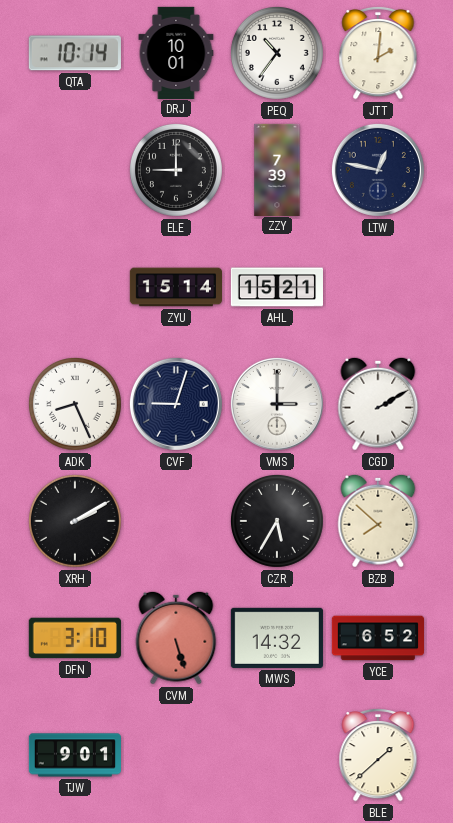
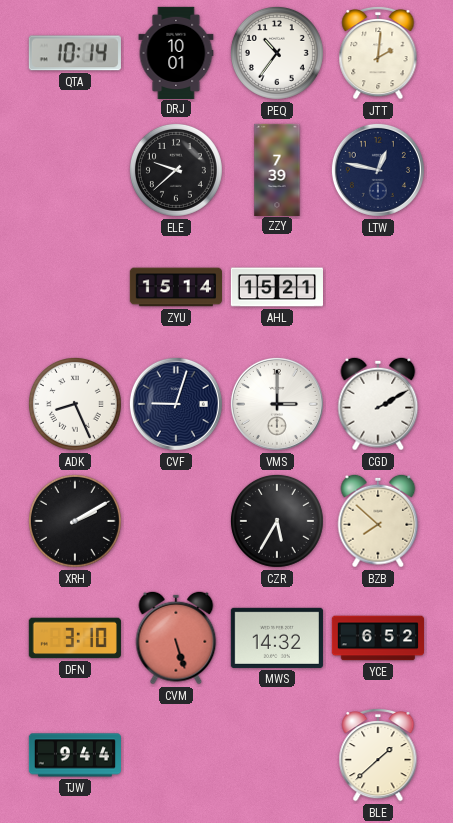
ELE: 9:00 -> 9:38 (176, 170)
TJW: 9:01 -> 9:44 (74, 755)
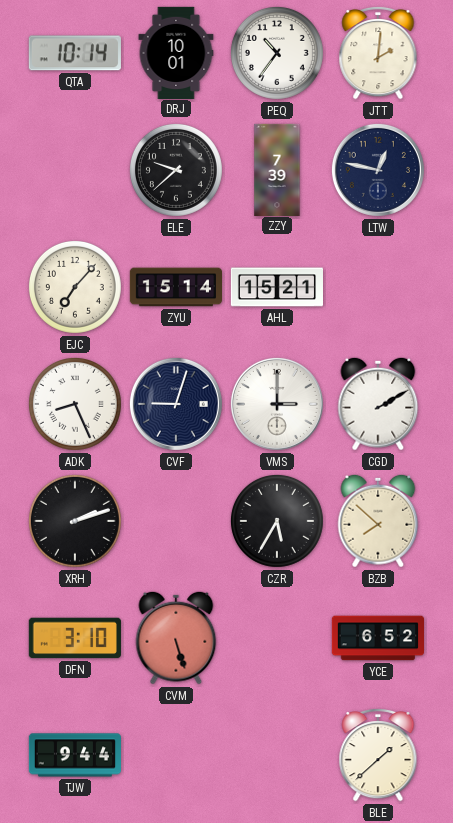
EJC: none -> 7:07 (75, 287)
XRH: 2:10 -> 2:12 (75, 521)
MWS: 14:32 -> none (277, 638)
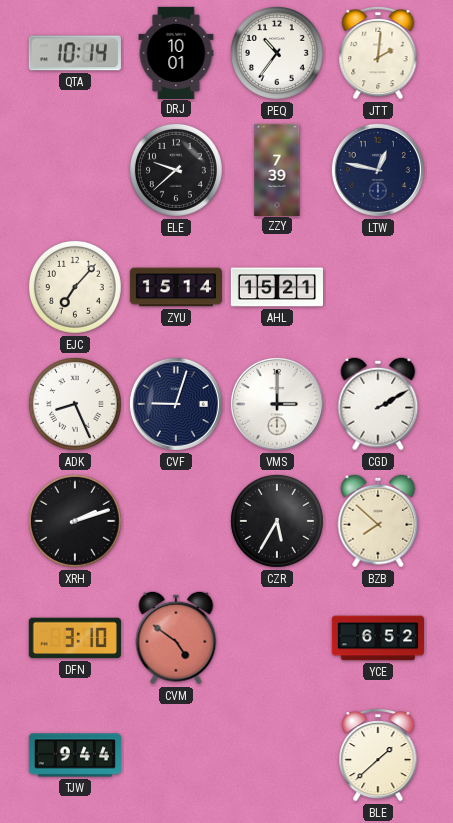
CVM: 5:27 -> 4:51 (176, 638)
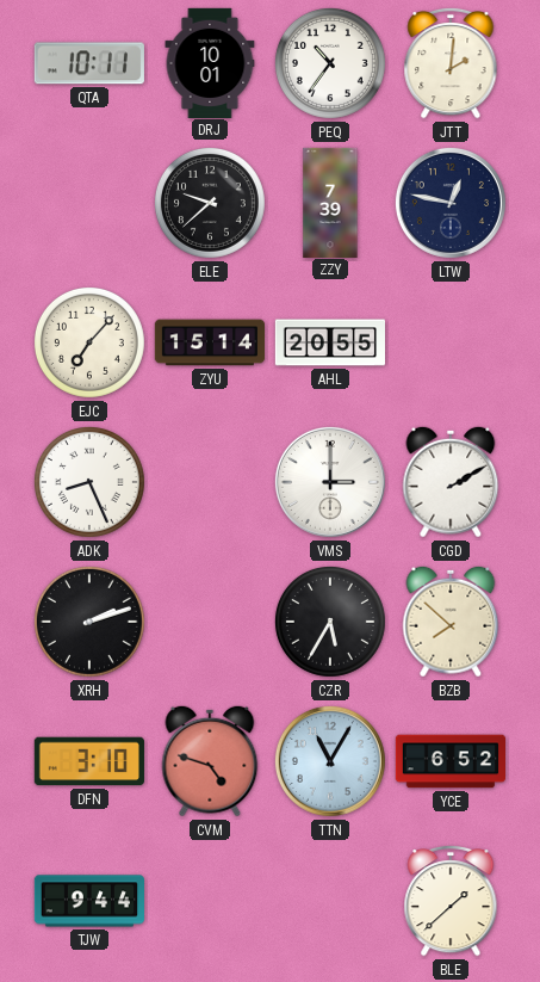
QTA: 10:14 -> 10:11 (89, 63)
AHL: 15:21 -> 20:55 (329, 342)
CVF: 9:03 -> none (176, 404)
CVM: 4:51 -> 4:48 (210, 761)
TTN: none -> 11:05 (330, 761)
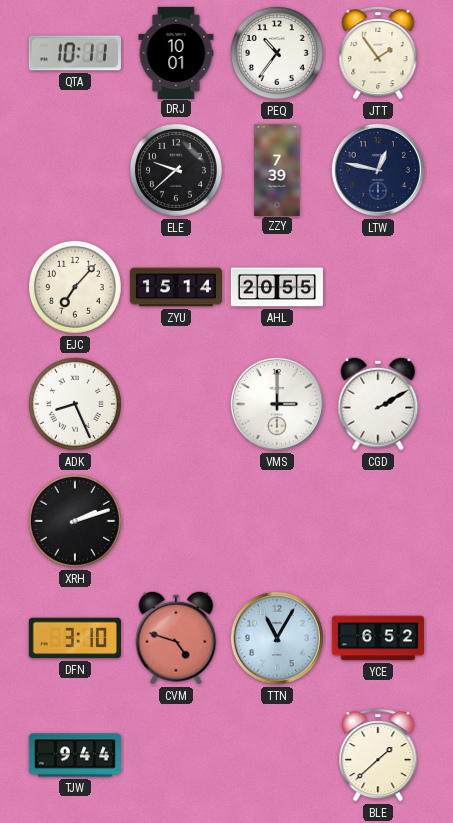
JTT: 2:01 -> 1:54 (378, 53)
CZR: 5:35 -> none (330, 622)
BZB: 7:52 -> none (451, 622)
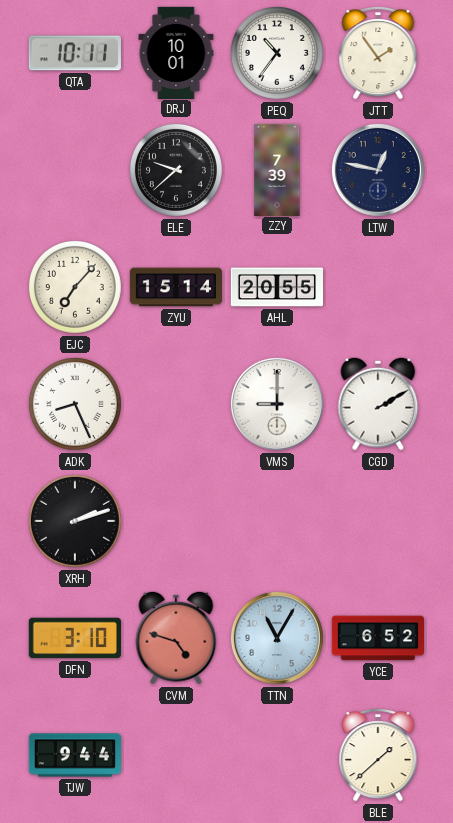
VMS: 3:00 -> 9:00 (277, 404)
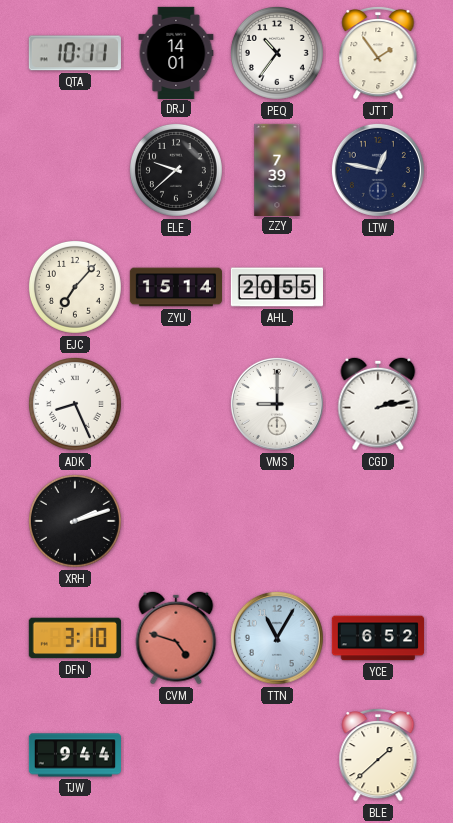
DRJ: 10:01 -> 14:01 (176, 52)
CGD: 2:10 -> 2:13 (378, 404)
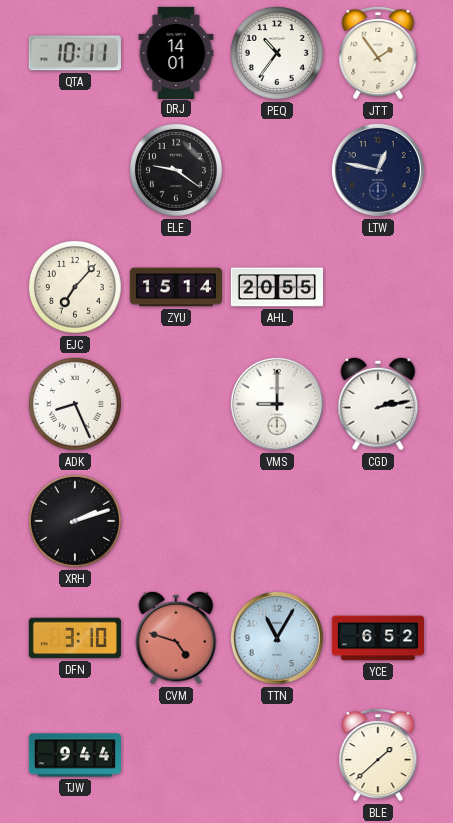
ELE: 9:38 -> 9:21 (176, 170)
ZZY: 7:39 -> none (277, 169)
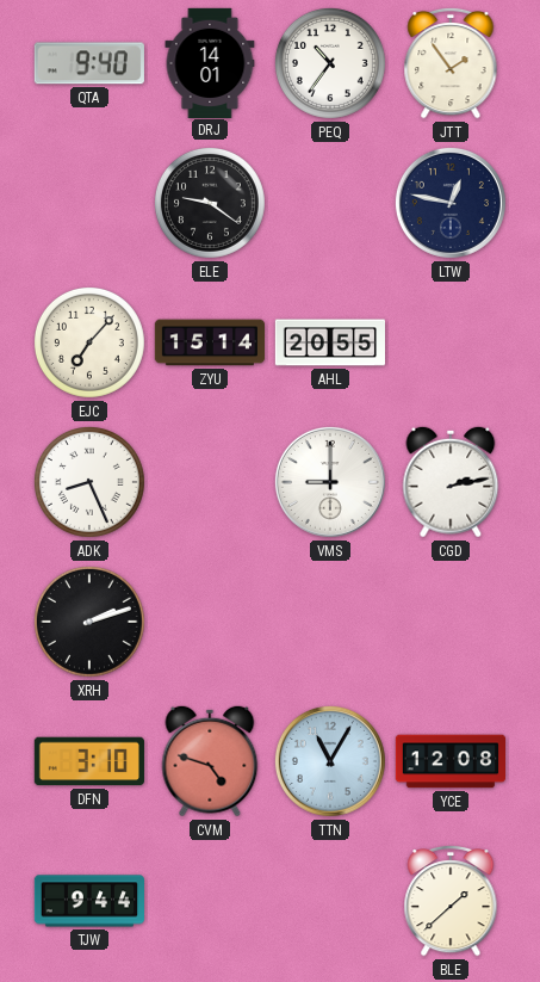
QTA: 10:11 -> 9:40 (89, 63)
YCE: 6:52 -> 12:08 (449, 761)
